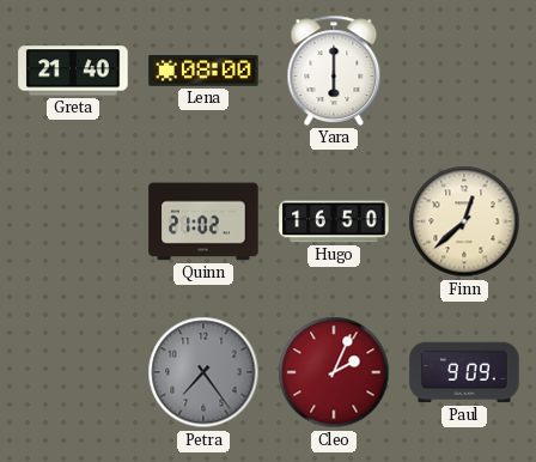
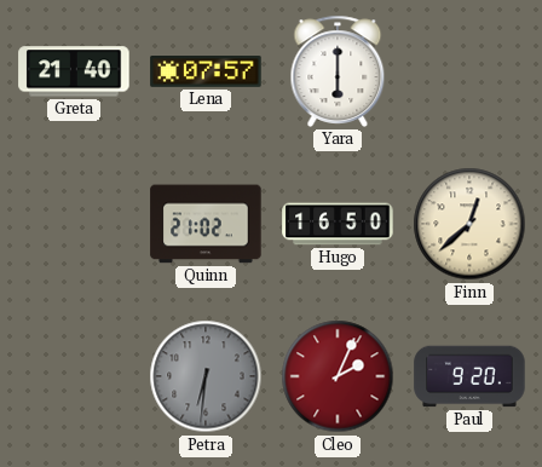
Lena: 08:00 -> 07:57 (206, 73)
Petra: 7:24 -> 6:31 (206, 376)
Paul: 9:09 -> 9:20 (469, 376)
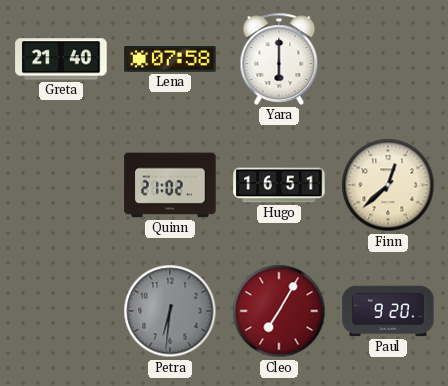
Lena: 07:57 -> 07:58 (170, 60)
Hugo: 16:50 -> 16:51 (279, 185)
Cleo: 2:04 -> 7:05 (279, 311)
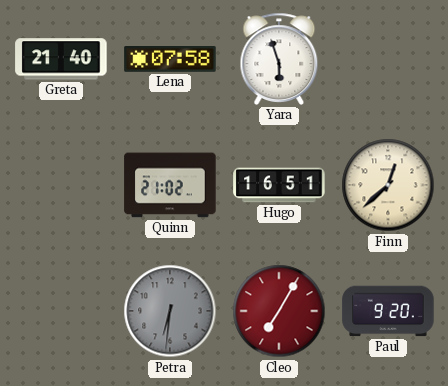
Yara: 6:00 -> 5:57 (279, 59)
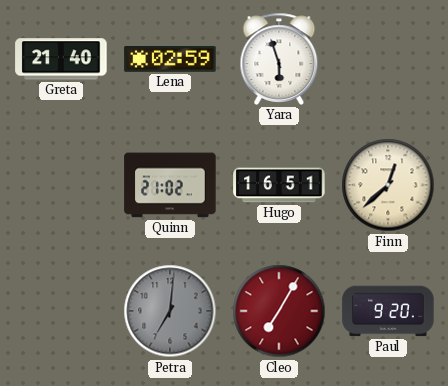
Lena: 07:58 -> 02:59 (170, 60)
Petra: 6:31 -> 7:01 (170, 311)
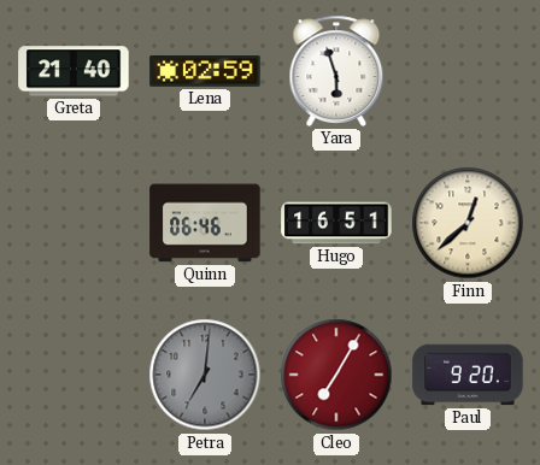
Quinn: 21:02 -> 06:46 (205, 223)
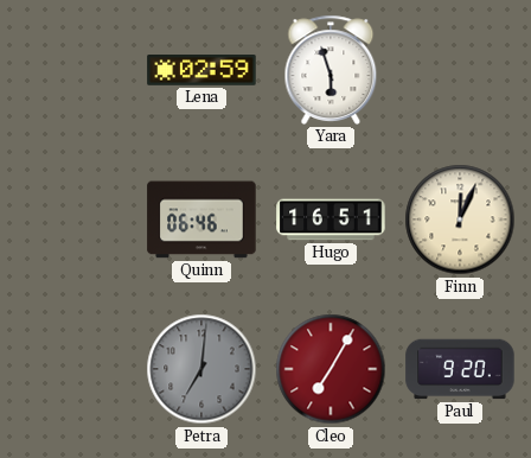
Greta: 21:40 -> none (74, 71)
Finn: 12:38 -> 12:04 (460, 220)
